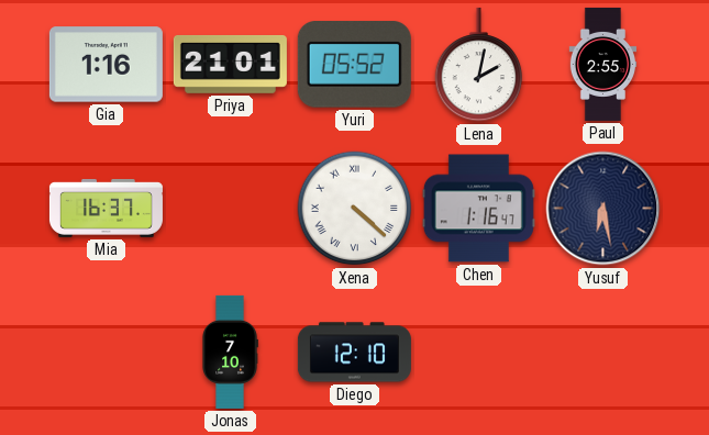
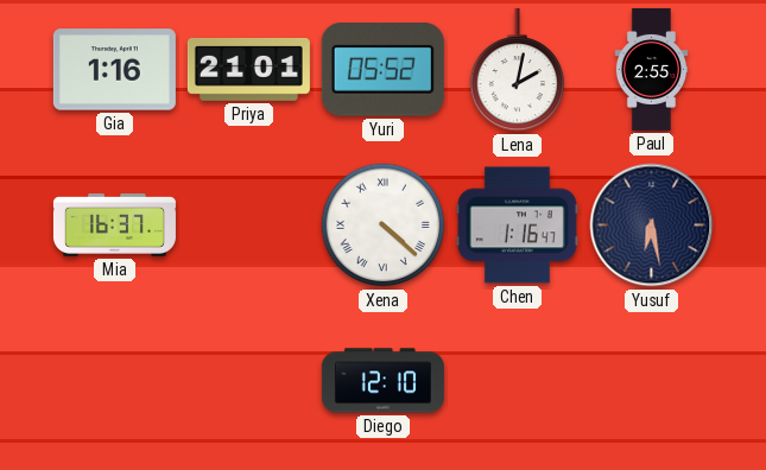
Jonas: 7:10 -> none (230, 352)
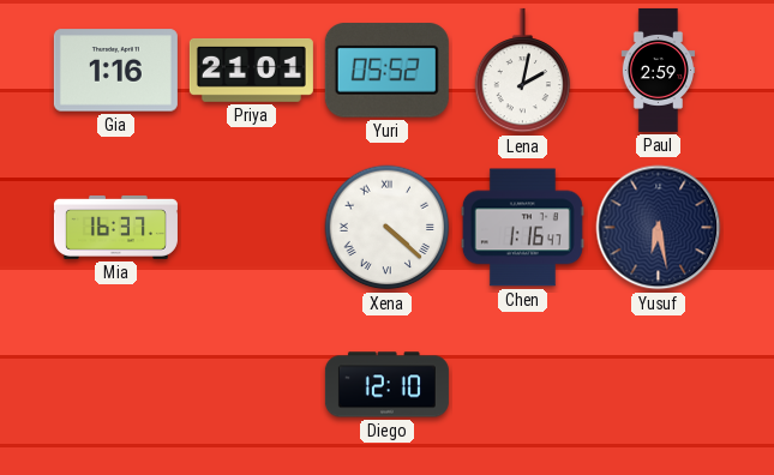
Paul: 2:55 -> 2:59 (659, 70)
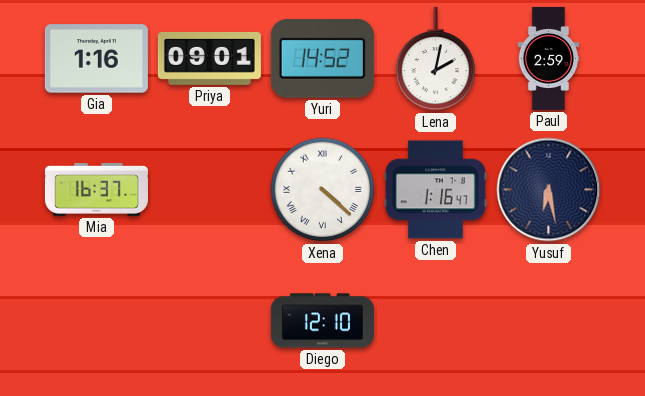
Priya: 21:01 -> 09:01 (209, 58)
Yuri: 05:52 -> 14:52 (322, 59)
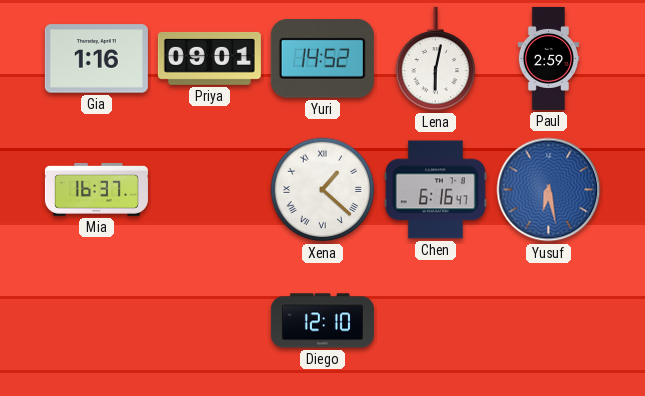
Lena: 2:02 -> 6:02 (436, 59)
Xena: 4:22 -> 1:22 (323, 190)
Chen: 1:16 -> 6:16 (435, 190)
Yusuf dial: navy -> blue (549, 190)
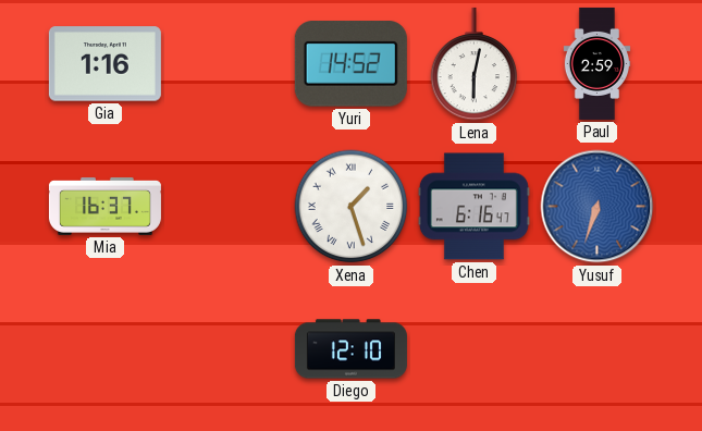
Priya: 09:01 -> none (209, 58)
Xena: 1:22 -> 1:27 (352, 207)
Yusuf: 6:28 -> 6:33 (598, 207)
